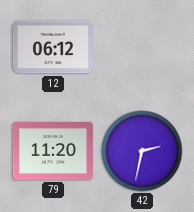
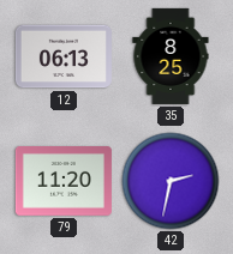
12: 06:12 -> 06:13 (64, 56)
35: none -> 8:25 (171, 56)
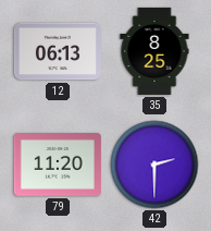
42: 2:32 -> 2:30 (154, 165)
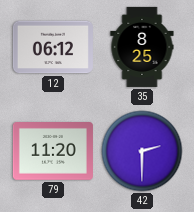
12: 06:13 -> 06:12 (53, 47)
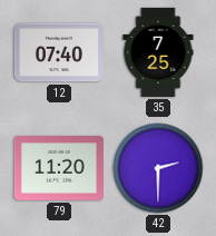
12: 06:12 -> 07:40 (59, 52)
35: 8:25 -> 7:25 (158, 52)
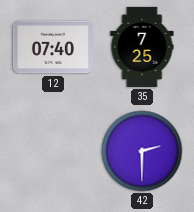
79: 11:20 -> none (59, 169)
